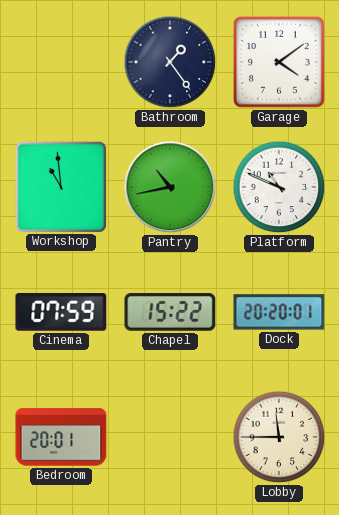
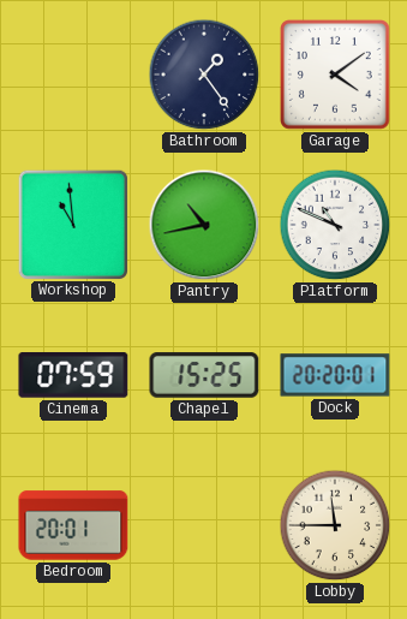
Chapel: 15:22 -> 15:25 (204, 375)
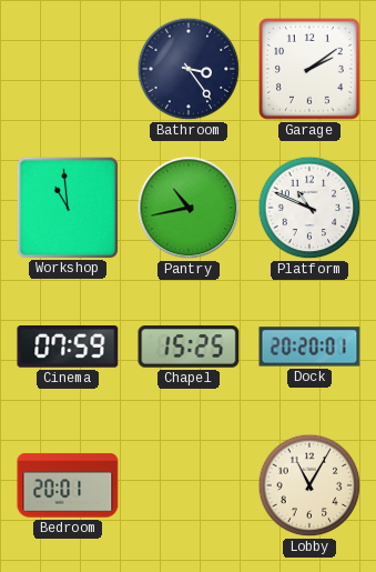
Bathroom: 1:24 -> 3:24 (189, 69)
Garage: 4:09 -> 2:09 (311, 70)
Lobby: 11:45 -> 11:05 (309, 485)
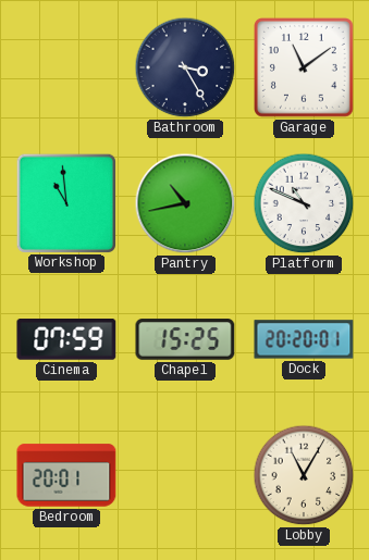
Bathroom: 3:24 -> 3:25 (185, 67)
Garage: 2:09 -> 11:09 (305, 69)
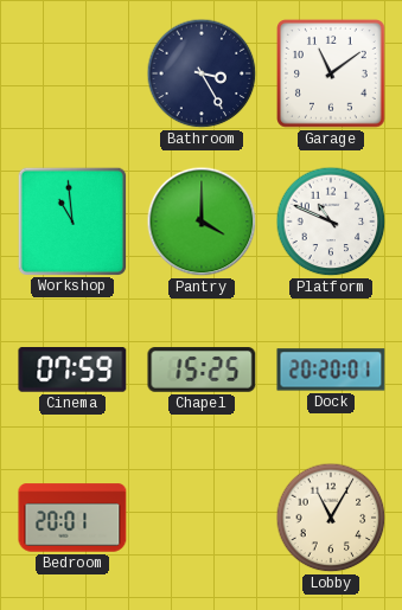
Pantry: 10:43 -> 4:00 (202, 221)
